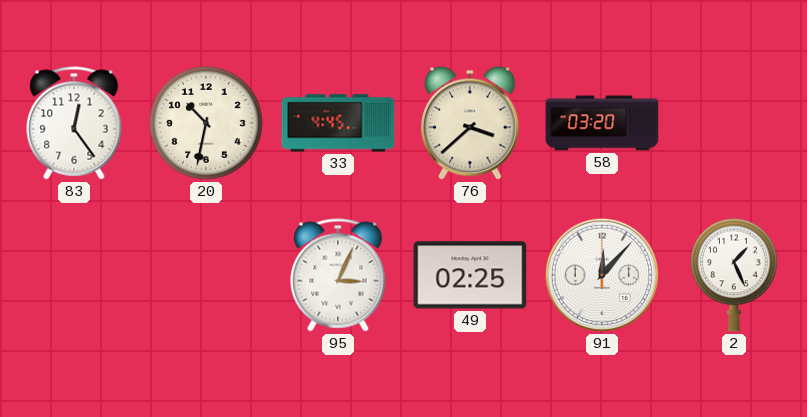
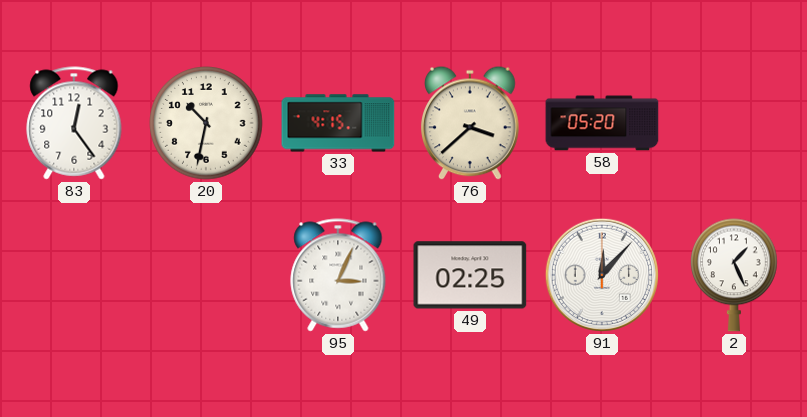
33: 4:45 -> 4:15 (338, 123)
58: 03:20 -> 05:20 (602, 123)
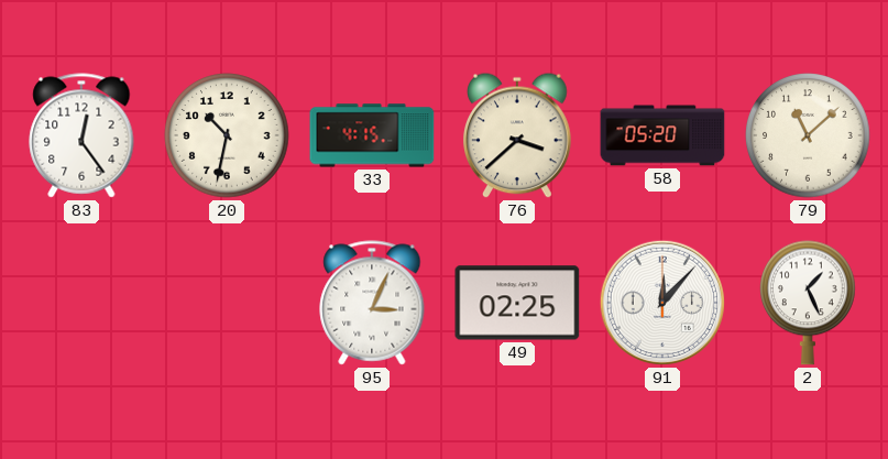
79: none -> 11:08 (808, 135)
